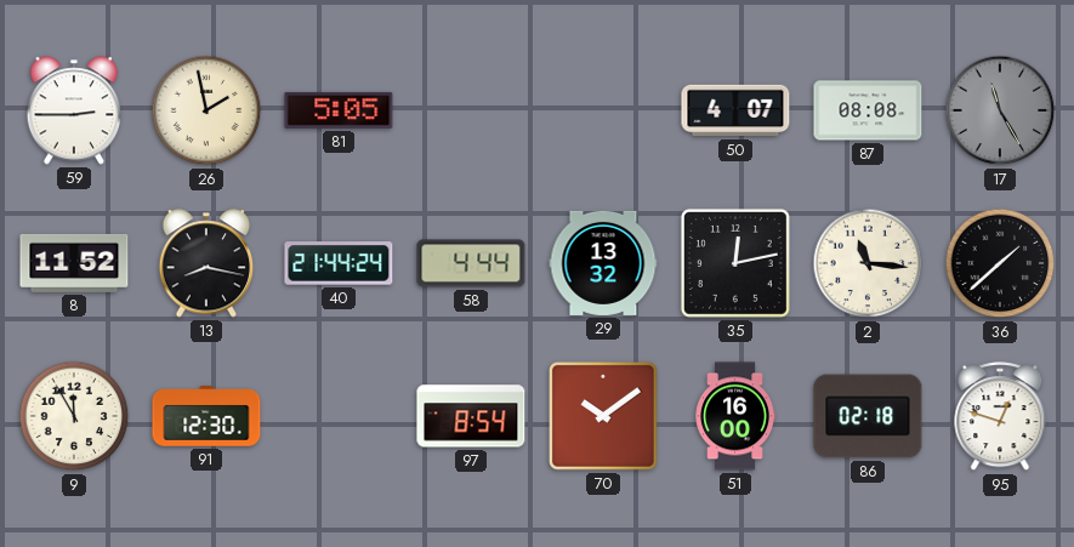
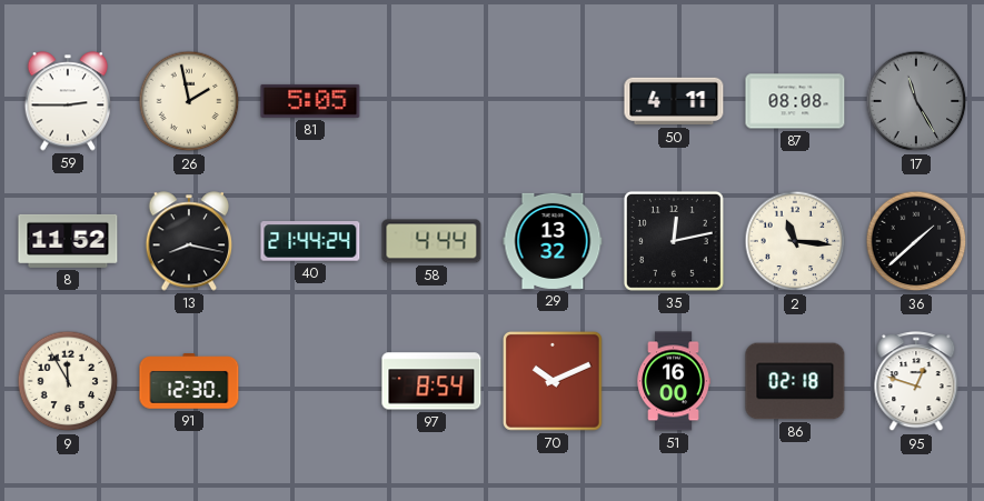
50: 4:07 -> 4:11 (674, 101)
70: 10:09 -> 10:11 (553, 381)
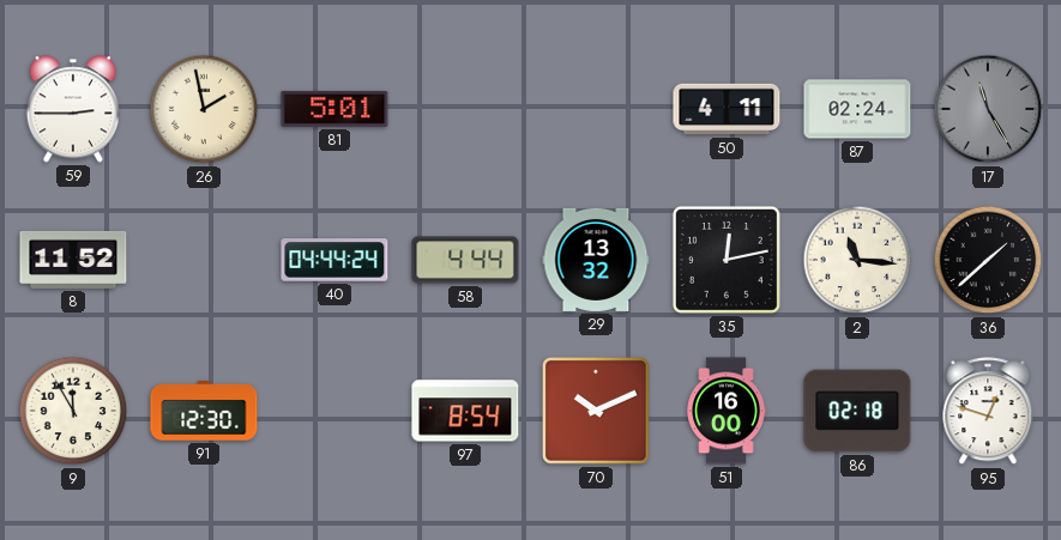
81: 5:05 -> 5:01 (334, 109)
87: 08:08 -> 02:24 (857, 109)
13: 8:17 -> none (189, 241)
40: 21:44 -> 04:44 (334, 260)
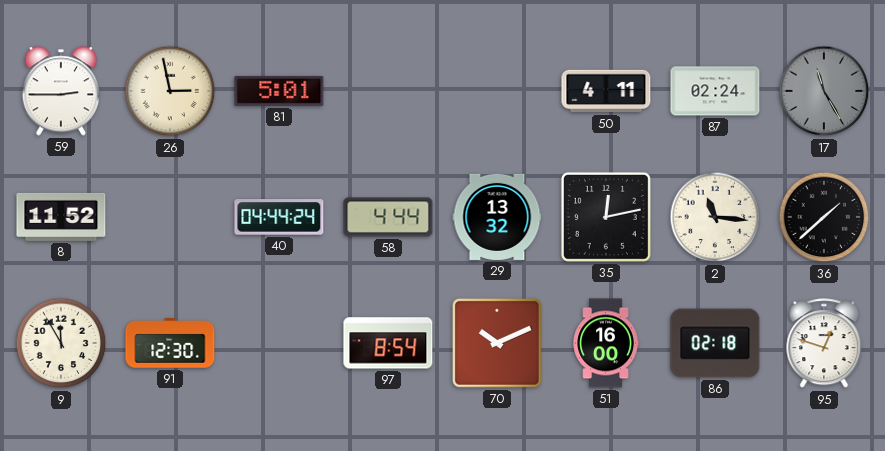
26: 1:58 -> 2:58 (170, 91)
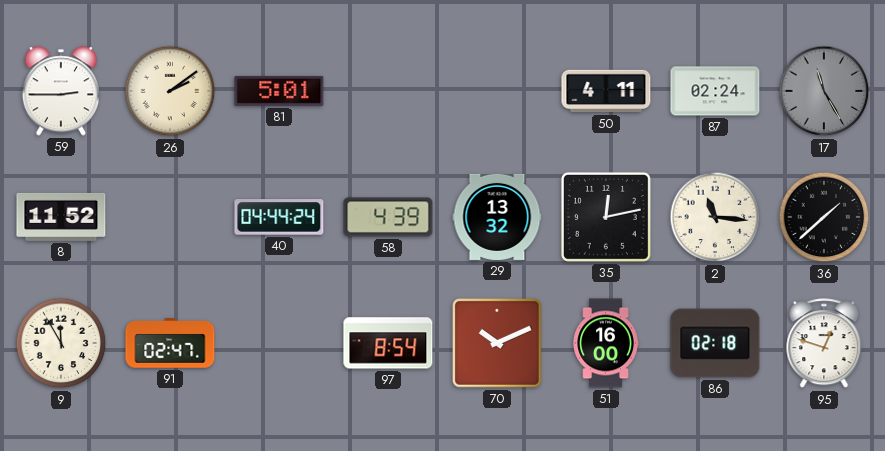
26: 2:58 -> 2:09 (170, 91)
58: 4:44 -> 4:39 (388, 217)
91: 12:30 -> 02:47 (170, 343)
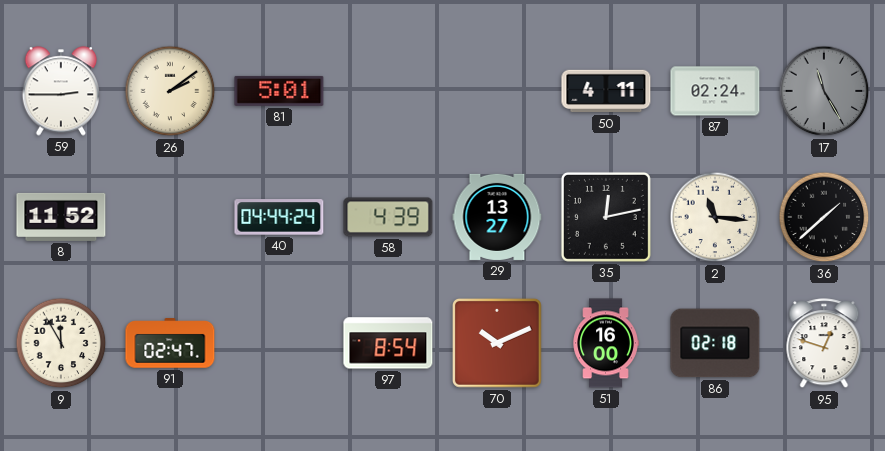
29: 13:32 -> 13:27 (497, 217)
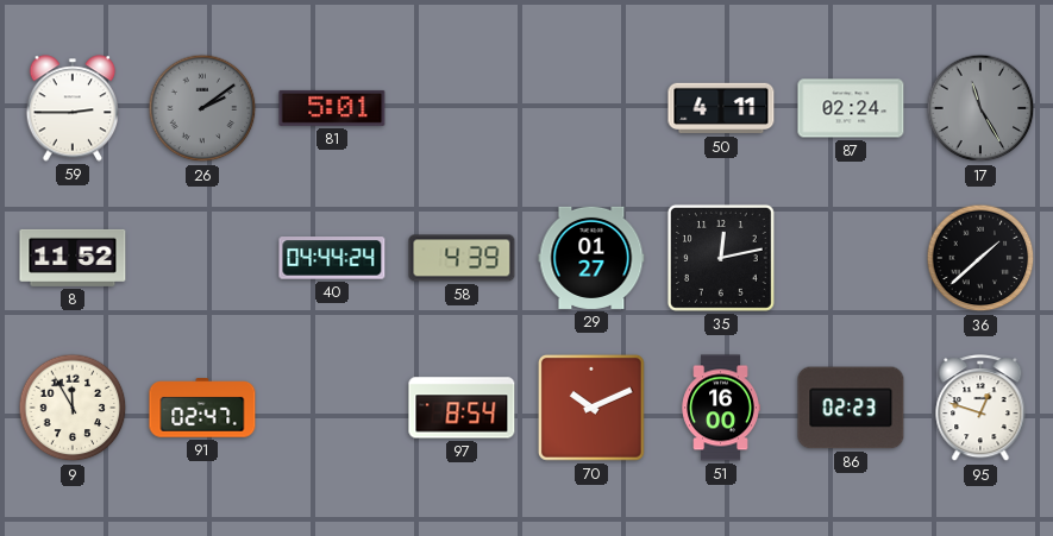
26 dial: cream -> grey (202, 108)
29: 13:27 -> 01:27 (591, 258)
2: 11:16 -> none (715, 217)
86: 02:18 -> 02:23 (851, 408)
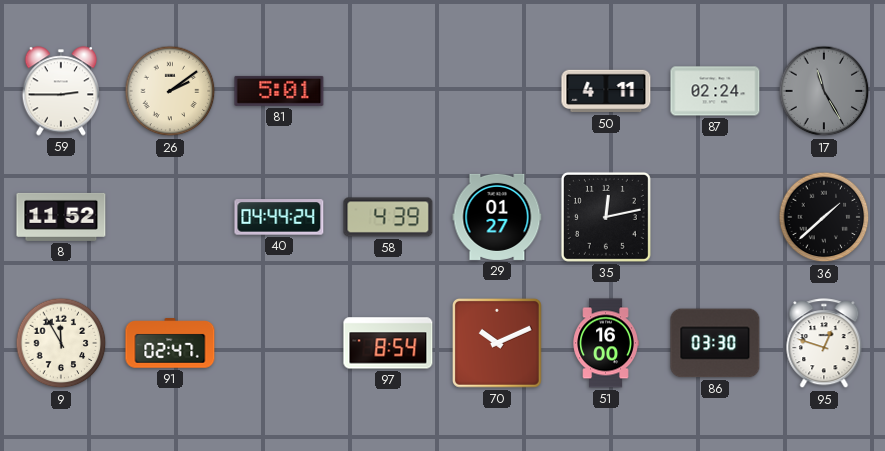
26 dial: grey -> cream (170, 91)
86: 02:23 -> 03:30 (715, 343)
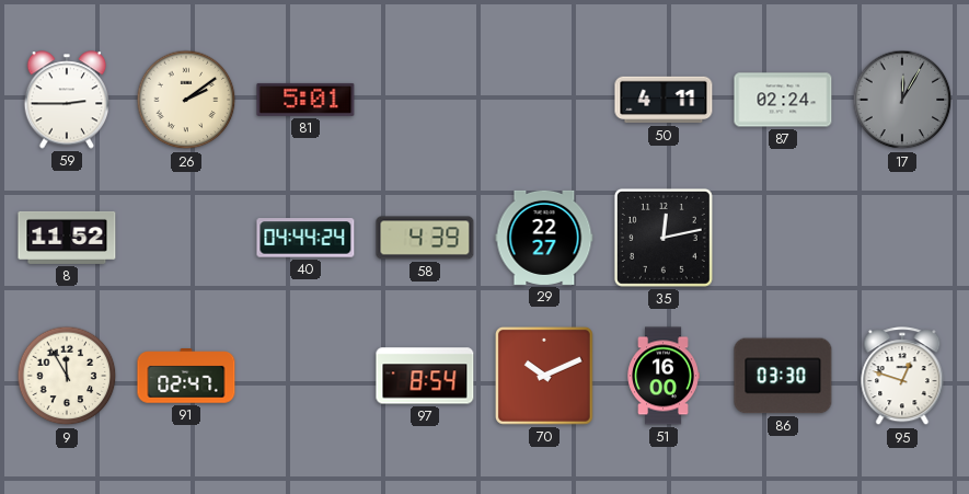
17: 11:25 -> 12:05 (902, 100)
29: 01:27 -> 22:27 (544, 238)
36: 1:38 -> none (824, 217)
